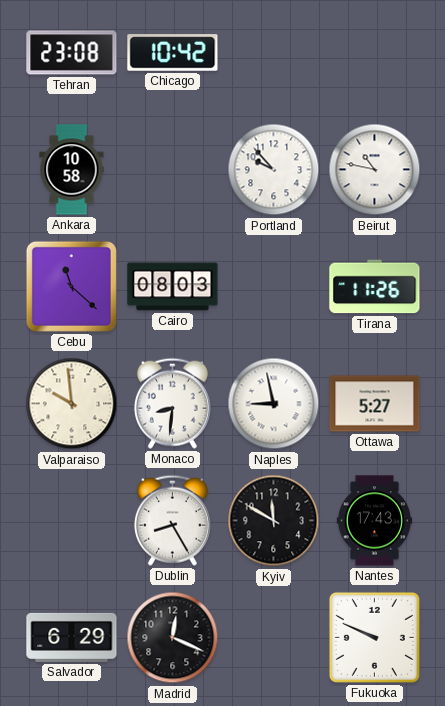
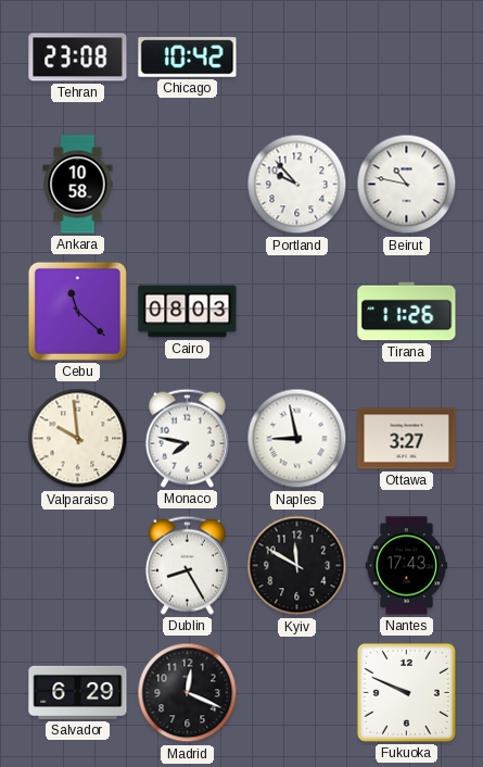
Monaco: 8:31 -> 7:47 (187, 438)
Ottawa: 5:27 -> 3:27 (407, 439)
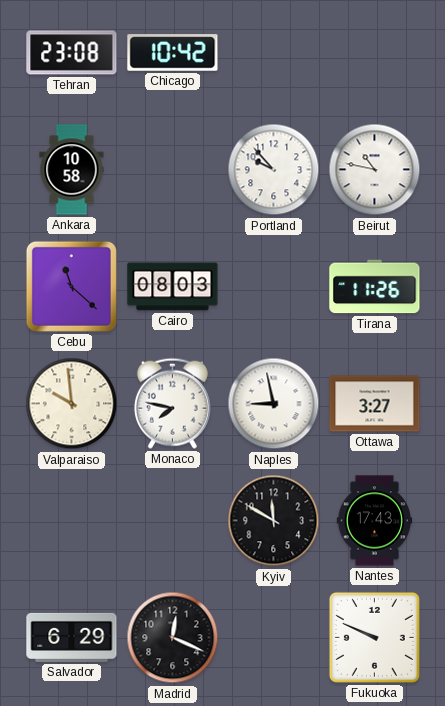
Dublin: 8:25 -> none (187, 565)
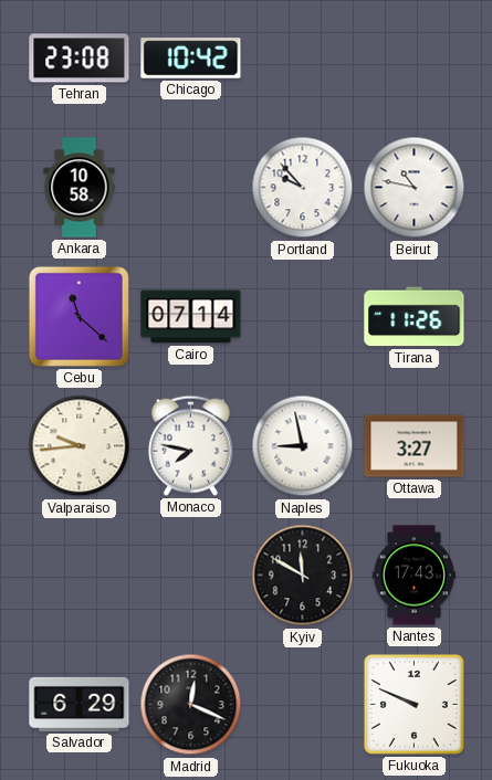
Cairo: 08:03 -> 07:14 (191, 317)
Valparaiso: 9:59 -> 9:44 (80, 446)
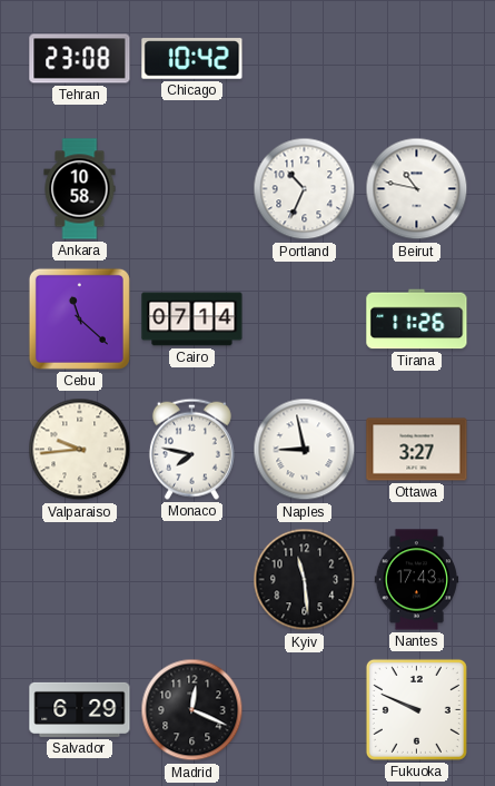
Portland: 9:53 -> 10:34 (305, 189)
Kyiv: 11:50 -> 11:29 (305, 580)
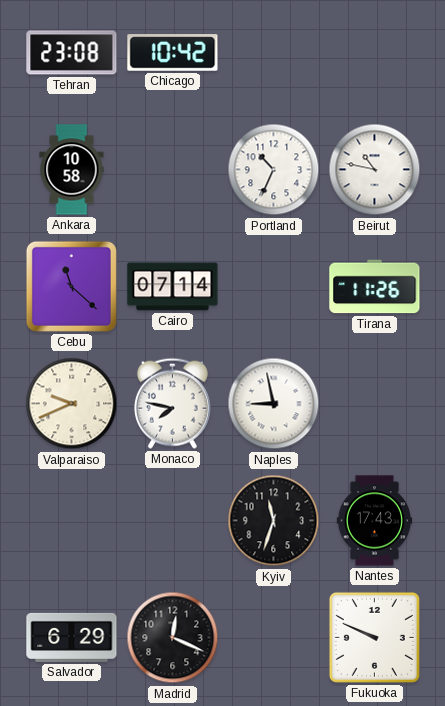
Valparaiso: 9:44 -> 9:41 (72, 404)
Ottawa: 3:27 -> none (417, 450)
Kyiv: 11:29 -> 11:33 (274, 521)
